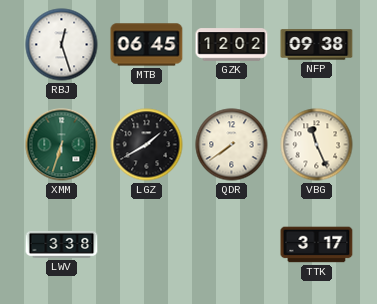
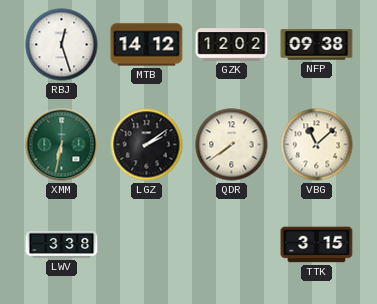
MTB: 06:45 -> 14:12 (147, 45)
XMM: 6:33 -> 6:32 (62, 145)
LGZ: 1:40 -> 2:09 (147, 145)
VBG: 11:26 -> 11:08 (317, 145)
TTK: 3:17 -> 3:15 (317, 245)
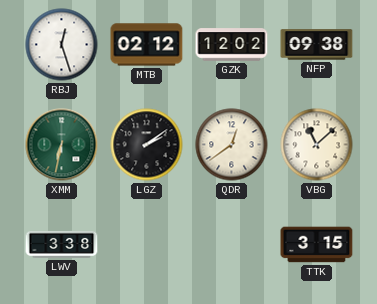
MTB: 14:12 -> 02:12 (147, 45)
QDR: 7:39 -> 12:39 (232, 145)
